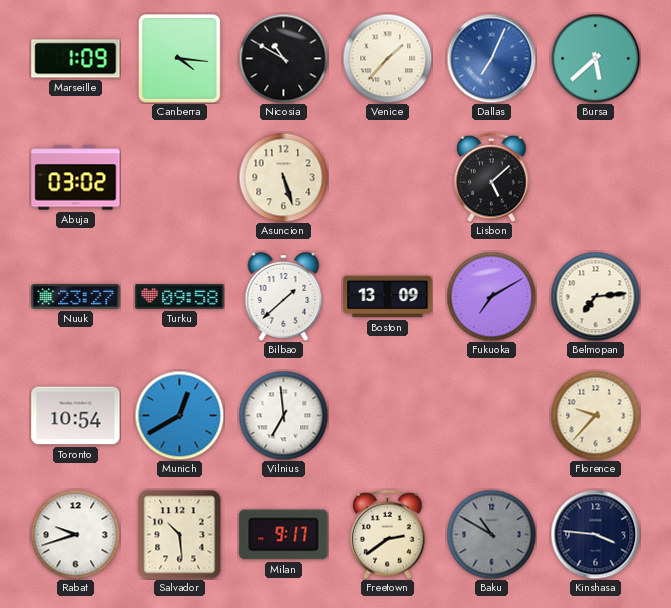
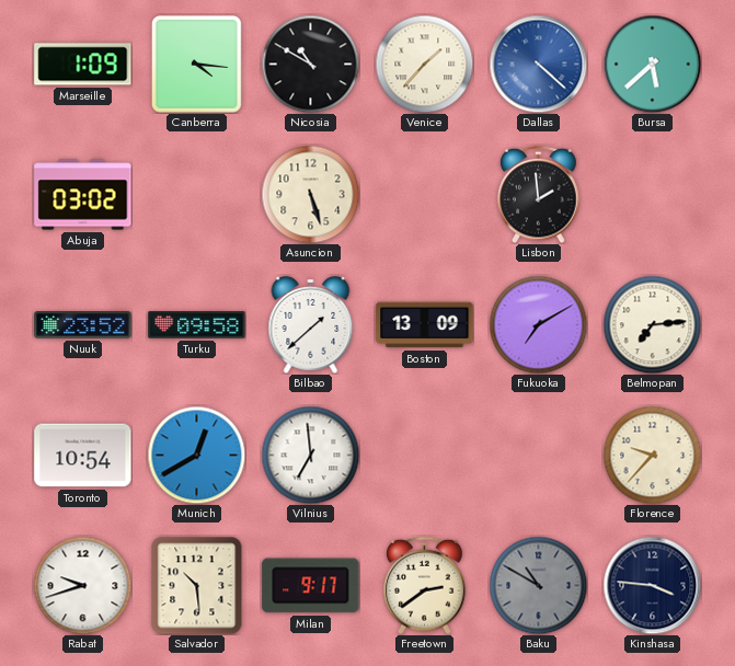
Dallas: 7:04 -> 4:22 (538, 64)
Lisbon: 5:08 -> 1:59 (539, 194)
Nuuk: 23:27 -> 23:52 (83, 325)
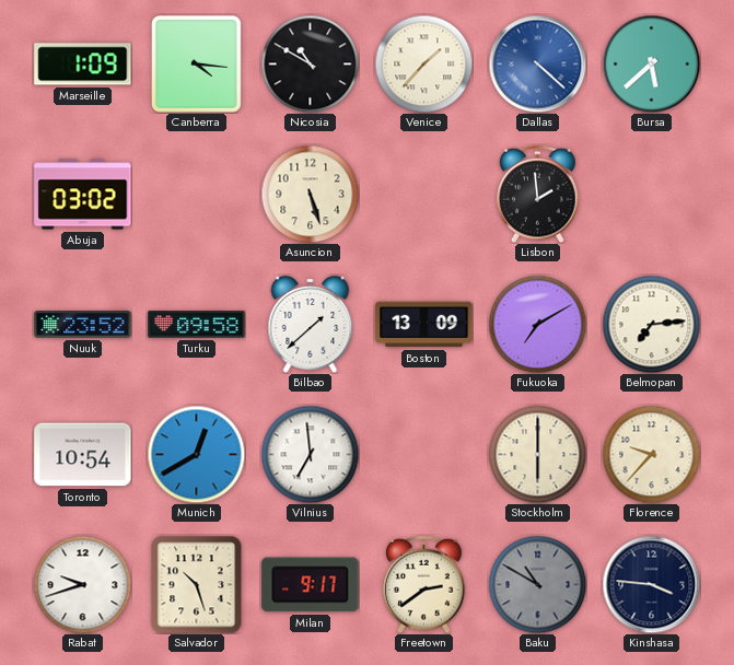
Stockholm: none -> 6:00 (537, 454)
Salvador: 10:29 -> 10:27 (197, 584)
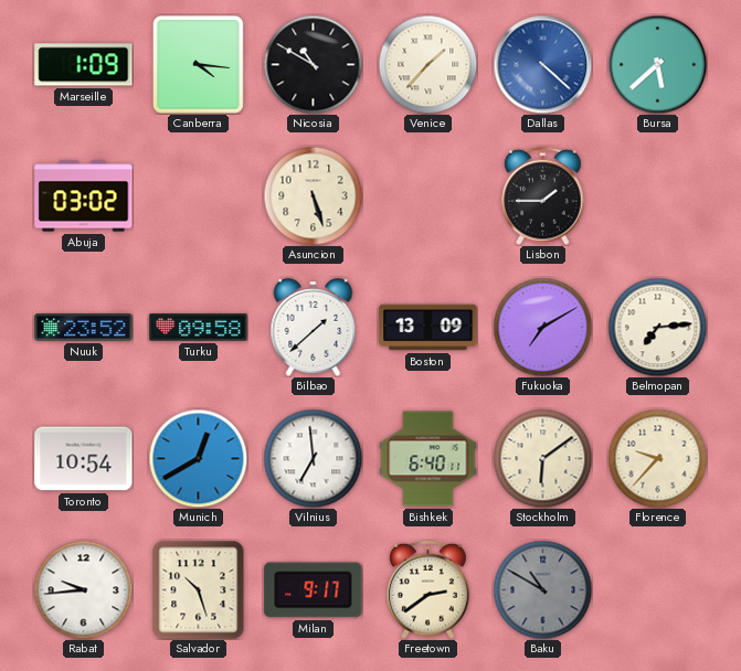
Lisbon: 1:59 -> 1:45 (543, 195)
Bishkek: none -> 6:40 (428, 459)
Stockholm: 6:00 -> 6:09 (542, 458)
Rabat: 9:42 -> 9:44 (83, 589)
Kinshasa: 3:46 -> none (651, 584)
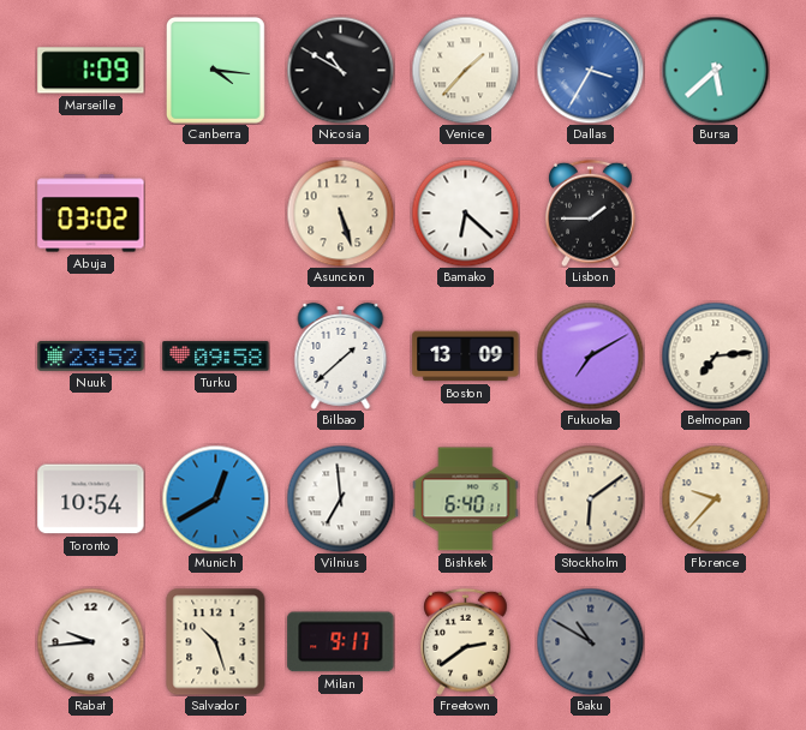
Dallas: 4:22 -> 3:35 (590, 70)
Bamako: none -> 6:22 (465, 213)
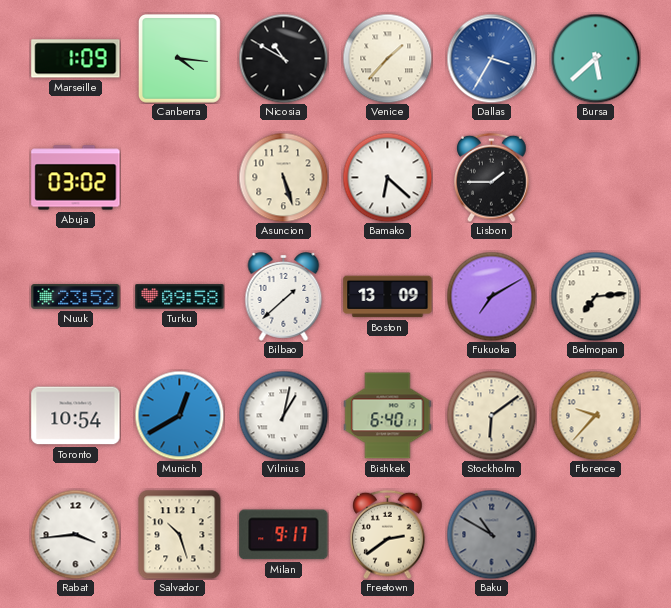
Vilnius: 6:59 -> 1:02 (283, 415)
Rabat: 9:44 -> 3:44 (75, 534)
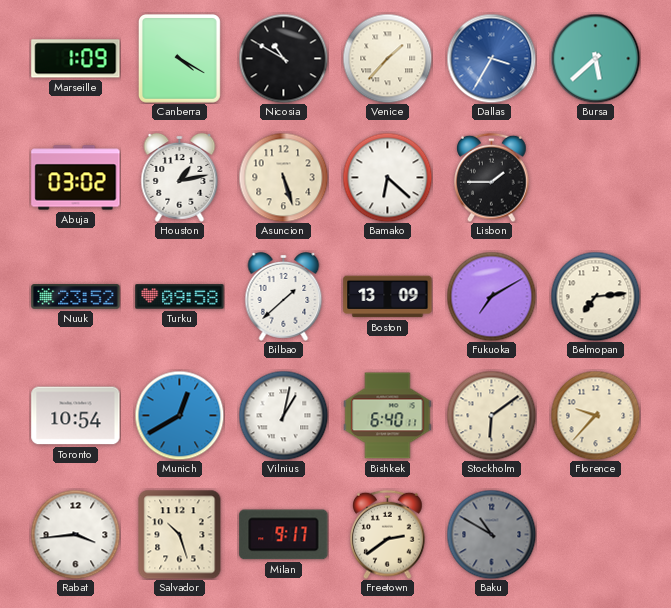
Canberra: 4:16 -> 4:20 (179, 58)
Houston: none -> 1:13 (180, 177)
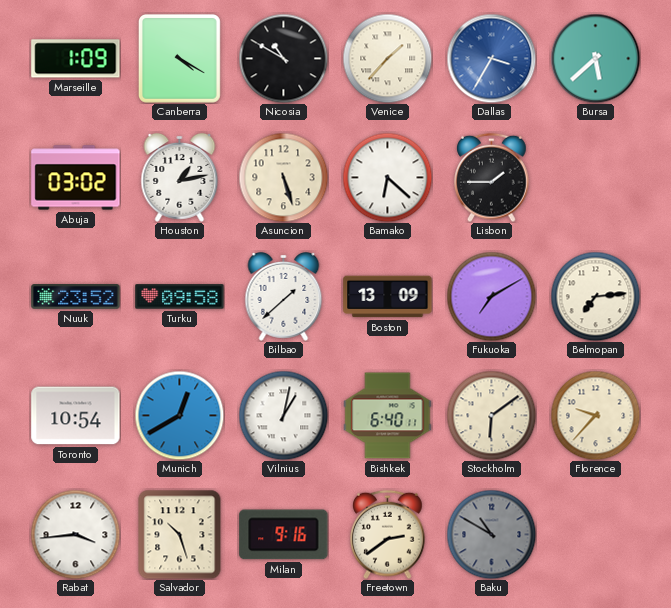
Milan: 9:17 -> 9:16 (284, 535)
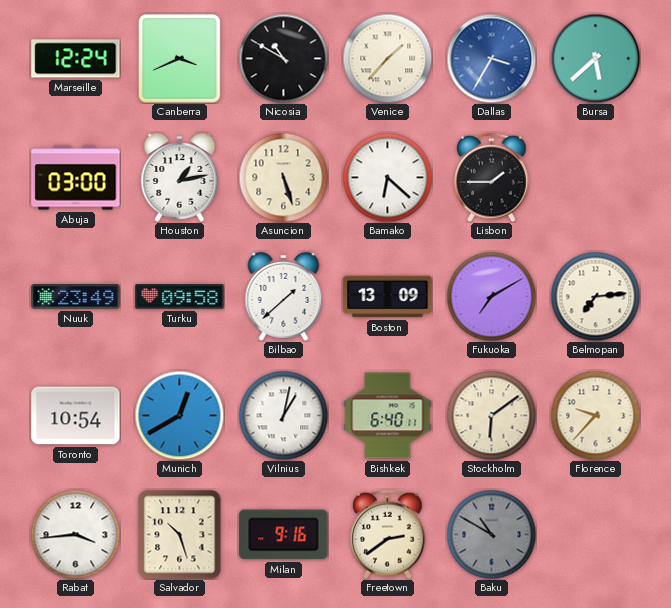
Marseille: 1:09 -> 12:24 (76, 59)
Canberra: 4:20 -> 3:41 (179, 58)
Abuja: 03:02 -> 03:00 (76, 178)
Nuuk: 23:52 -> 23:49 (76, 297)
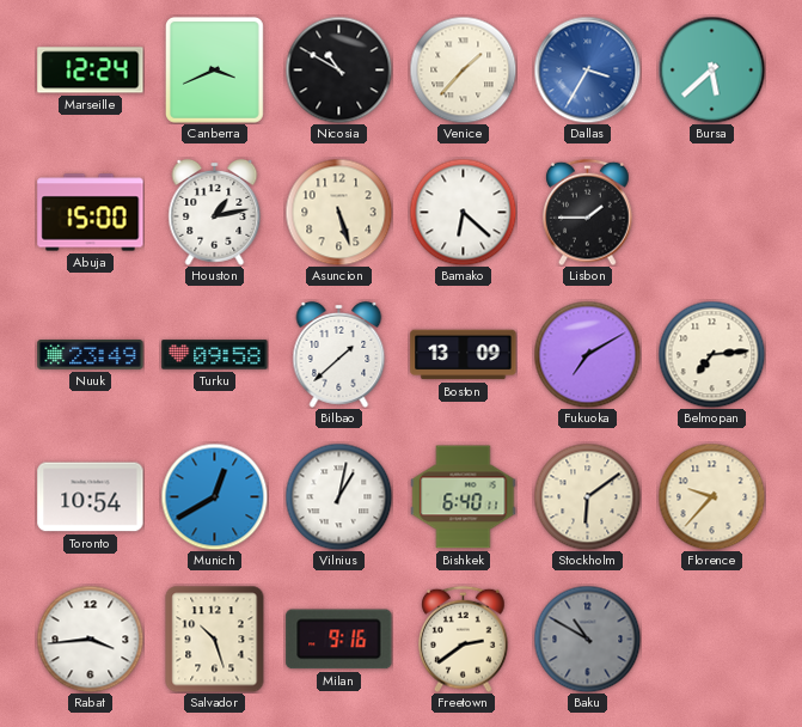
Abuja: 03:00 -> 15:00 (91, 213)
